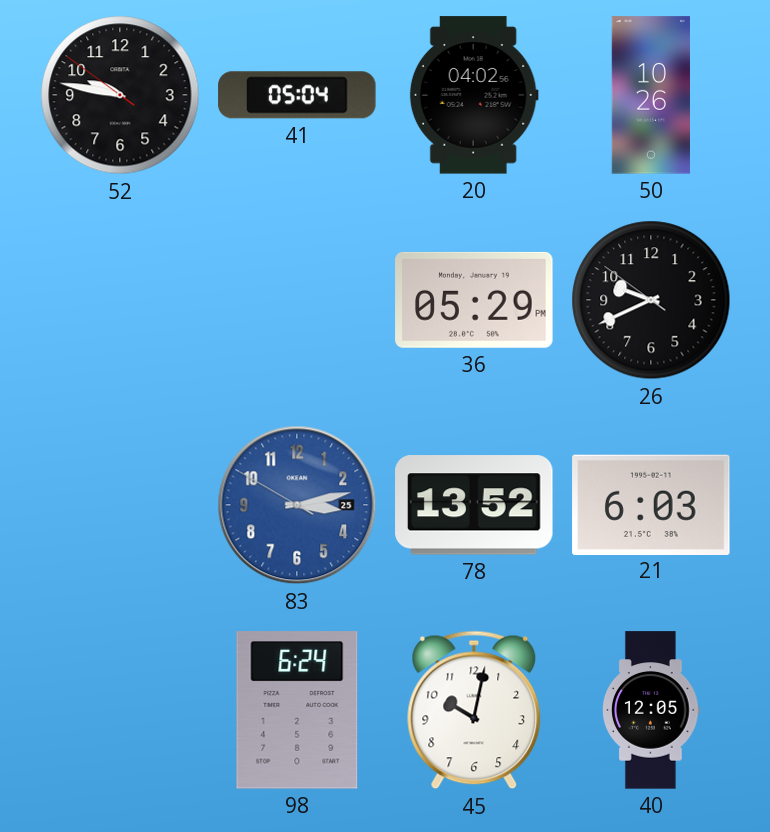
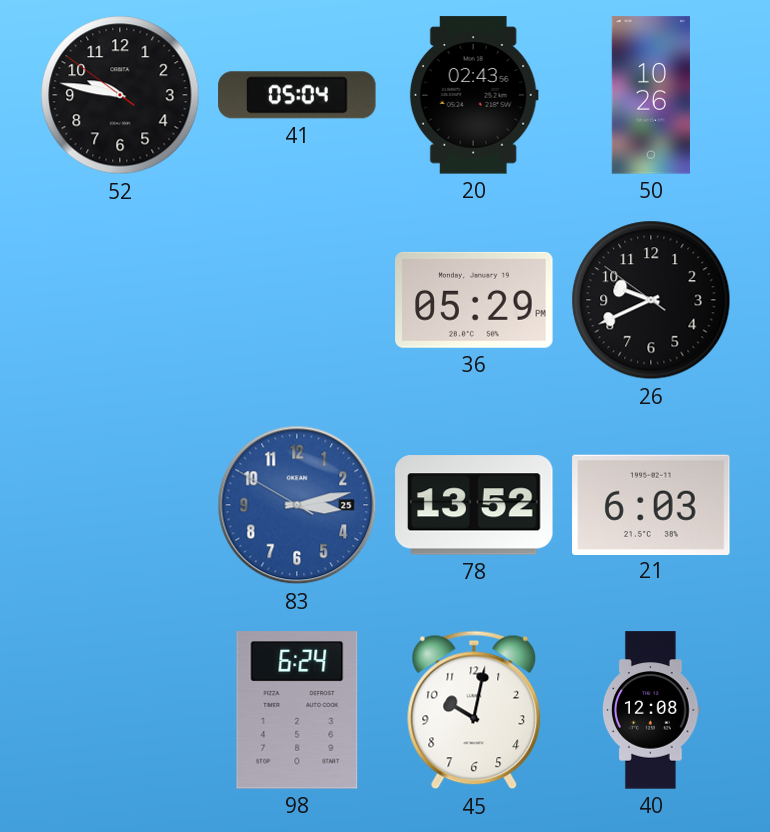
20: 04:02 -> 02:43 (474, 95)
40: 12:05 -> 12:08 (651, 710)
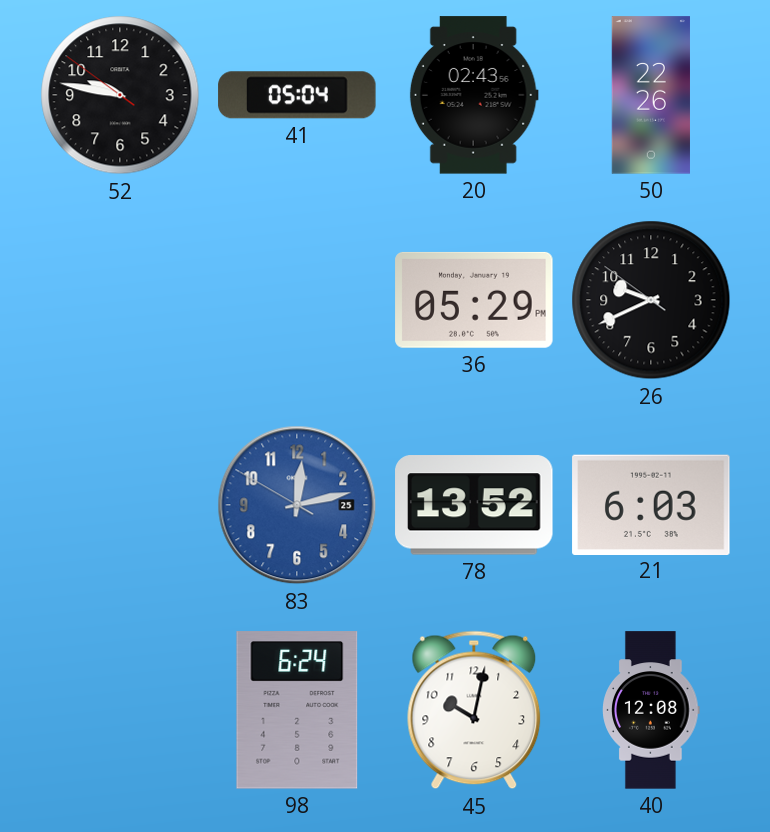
50: 10:26 -> 22:26 (650, 95)
83: 3:12 -> 12:12 (297, 505)
